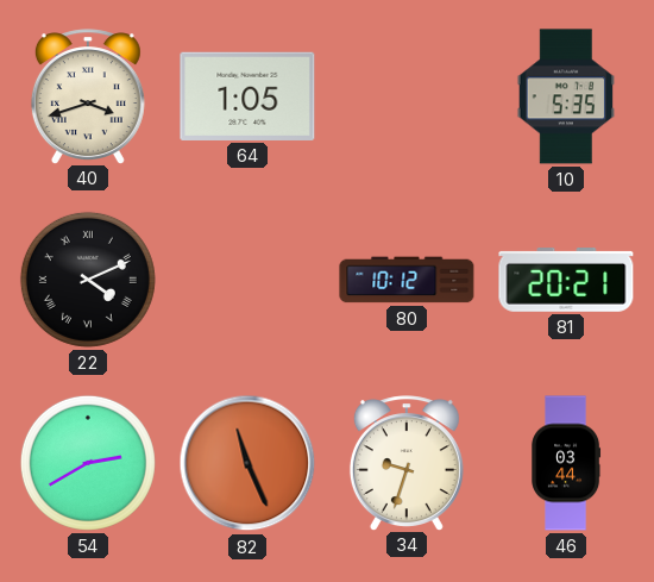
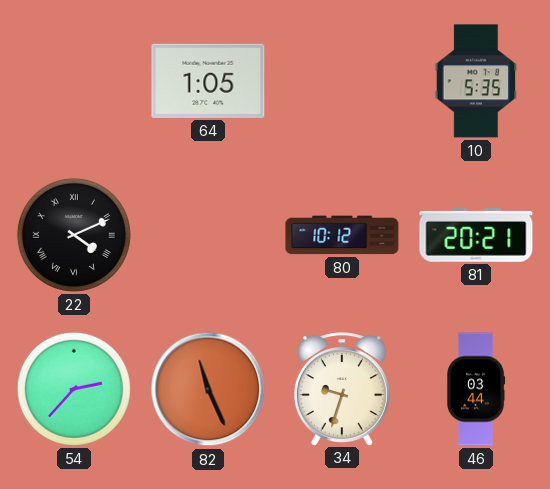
40: 3:42 -> none (88, 96)
54: 2:40 -> 2:37 (74, 389)
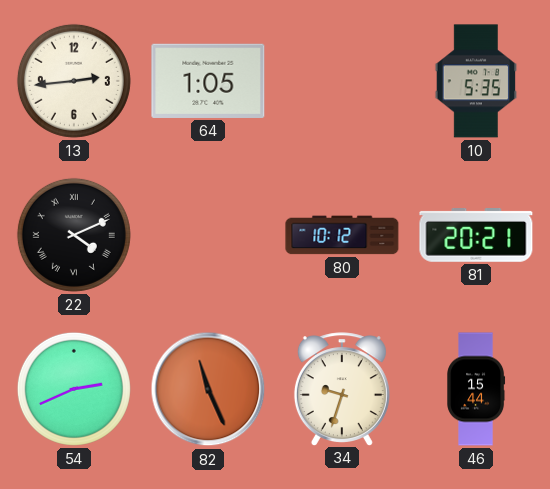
13: none -> 2:44 (74, 81)
54: 2:37 -> 2:41 (74, 389)
46: 03:44 -> 15:44 (476, 389)
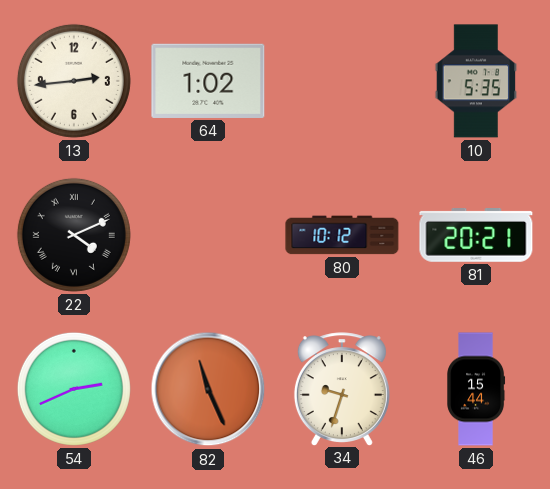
64: 1:05 -> 1:02 (208, 81)
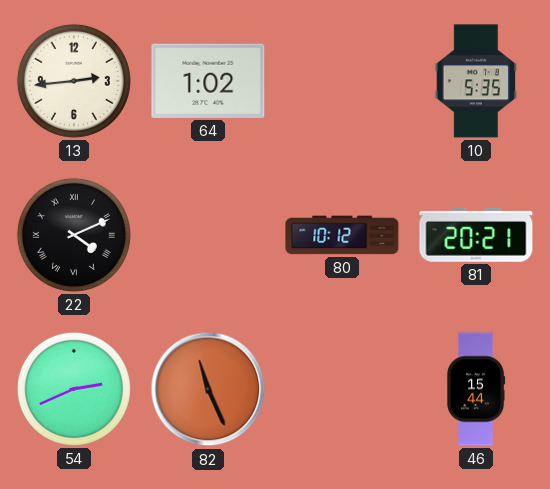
34: 9:33 -> none (342, 389)
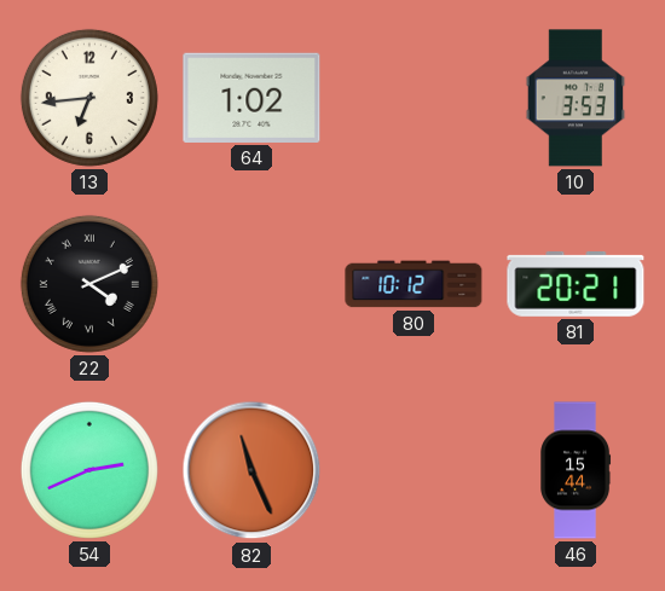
13: 2:44 -> 6:44 (89, 98)
10: 5:35 -> 3:53 (576, 98)
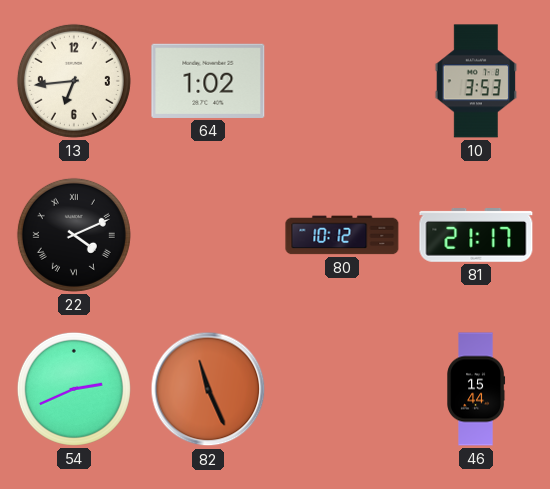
81: 20:21 -> 21:17 (476, 236)
